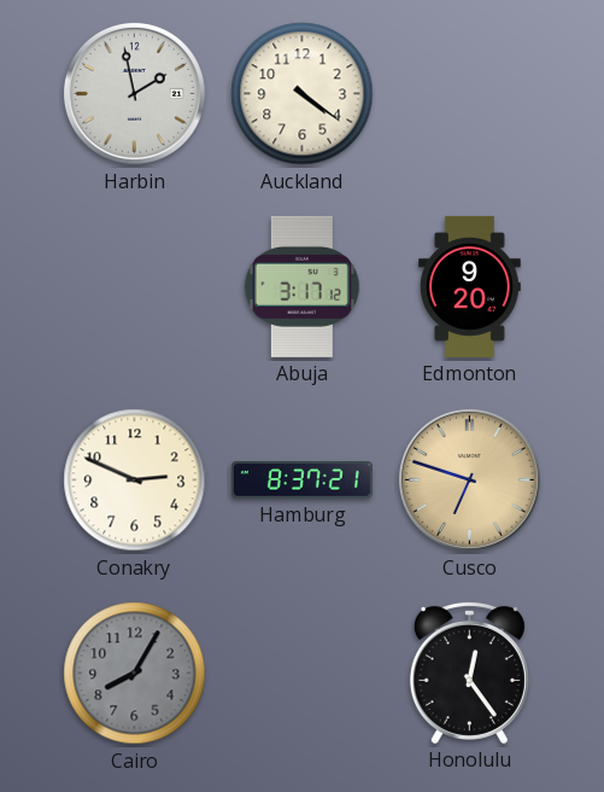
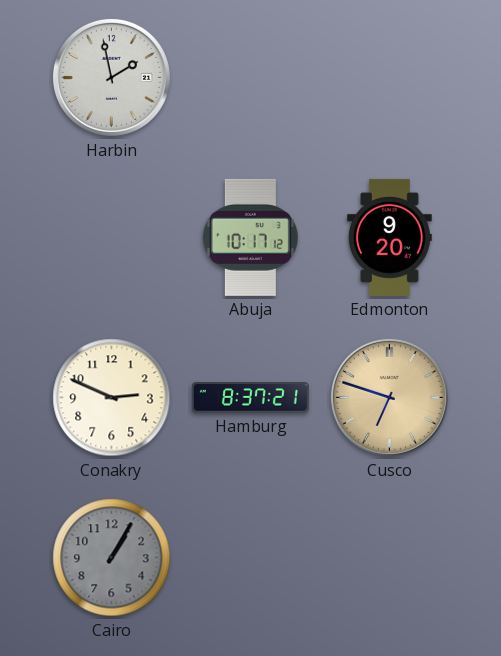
Auckland: 4:21 -> none (303, 94)
Abuja: 3:17 -> 10:17 (250, 237)
Cairo: 8:05 -> 1:05 (112, 558)
Honolulu: 12:24 -> none (469, 672)
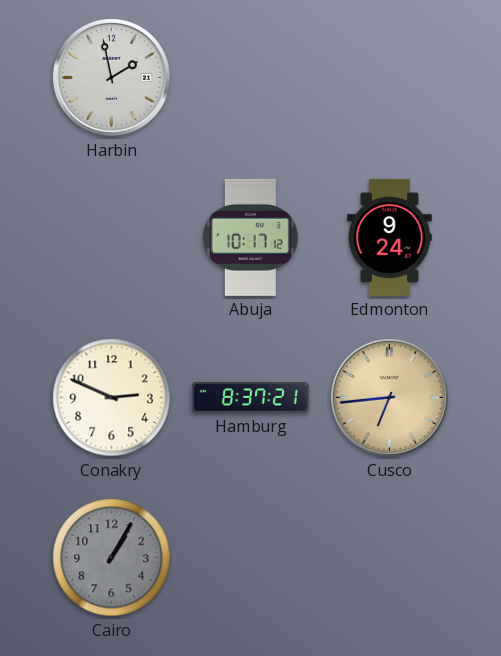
Edmonton: 9:20 -> 9:24 (390, 237)
Cusco: 6:48 -> 6:44 (389, 397)
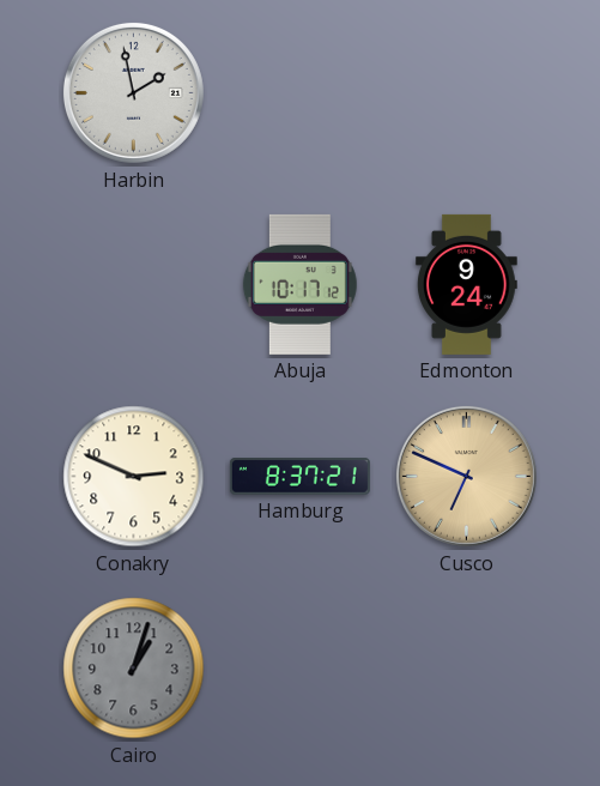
Cusco: 6:44 -> 6:49 (466, 476)
Cairo: 1:05 -> 1:03 (134, 669)
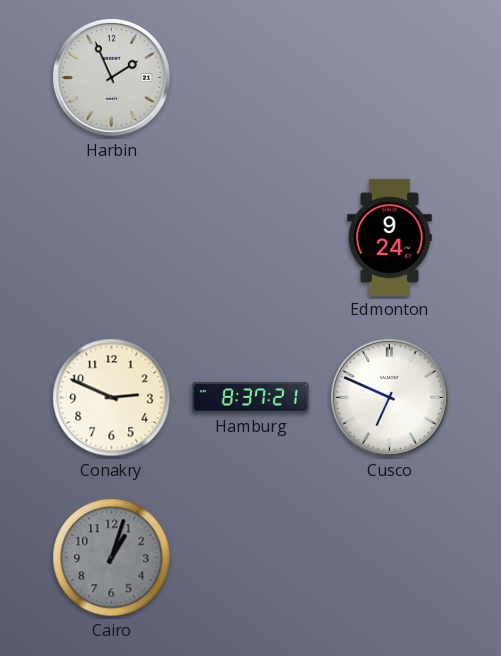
Harbin: 1:58 -> 1:56 (111, 77)
Abuja: 10:17 -> none (299, 284)
Cusco dial: champagne -> white (389, 397)
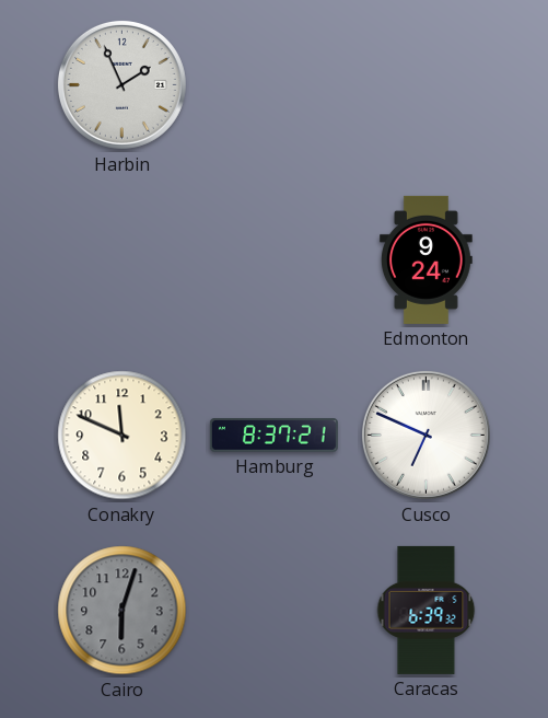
Conakry: 2:49 -> 11:49 (123, 436)
Cairo: 1:03 -> 6:03 (123, 611)
Caracas: none -> 6:39 (427, 610)
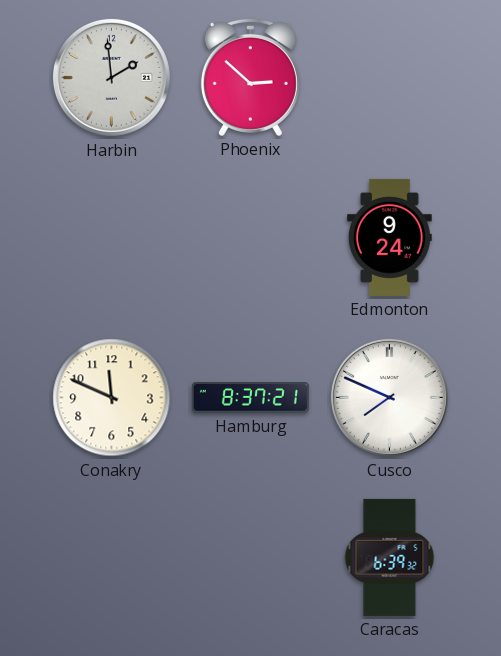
Harbin: 1:56 -> 1:59 (111, 77)
Phoenix: none -> 2:52 (250, 77)
Cusco: 6:49 -> 7:49 (389, 397)
Cairo: 6:03 -> none (123, 611)
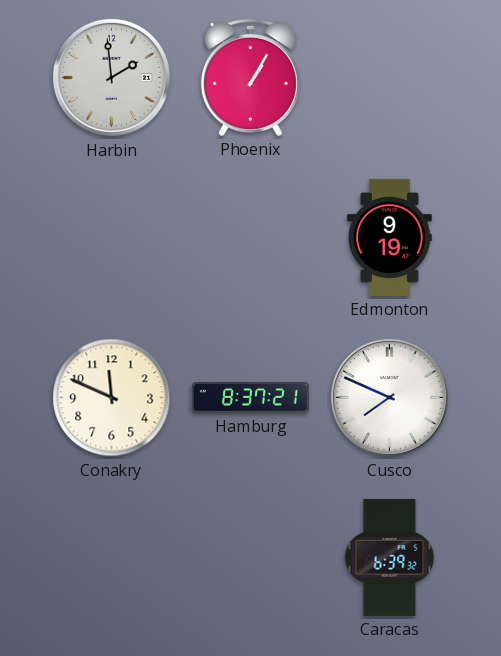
Phoenix: 2:52 -> 1:05 (250, 77)
Edmonton: 9:24 -> 9:19 (390, 237)
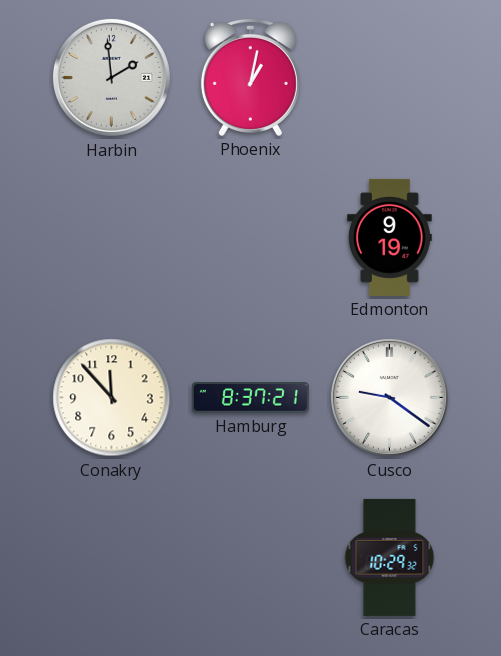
Phoenix: 1:05 -> 1:02 (250, 77)
Conakry: 11:49 -> 11:53 (112, 398)
Cusco: 7:49 -> 9:21 (389, 397)
Caracas: 6:39 -> 10:29 (390, 557)
